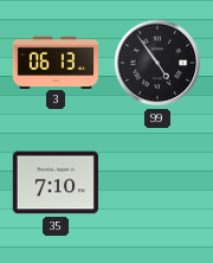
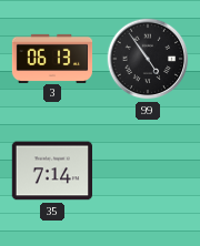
35: 7:10 -> 7:14 (51, 171)
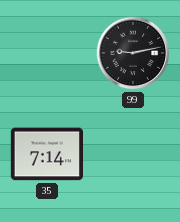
3: 06:13 -> none (52, 58)
99: 4:54 -> 9:13 (133, 53)
